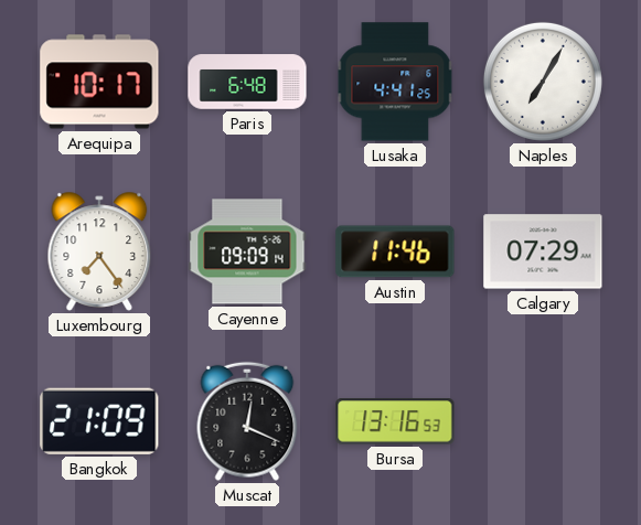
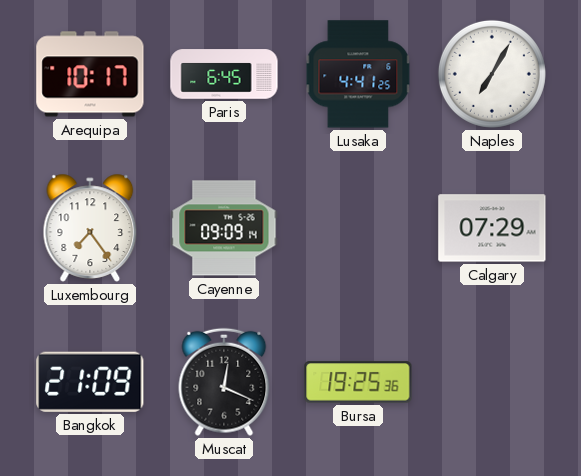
Paris: 6:48 -> 6:45 (224, 74)
Austin: 11:46 -> none (395, 251)
Bursa: 13:16 -> 19:25 (358, 382)
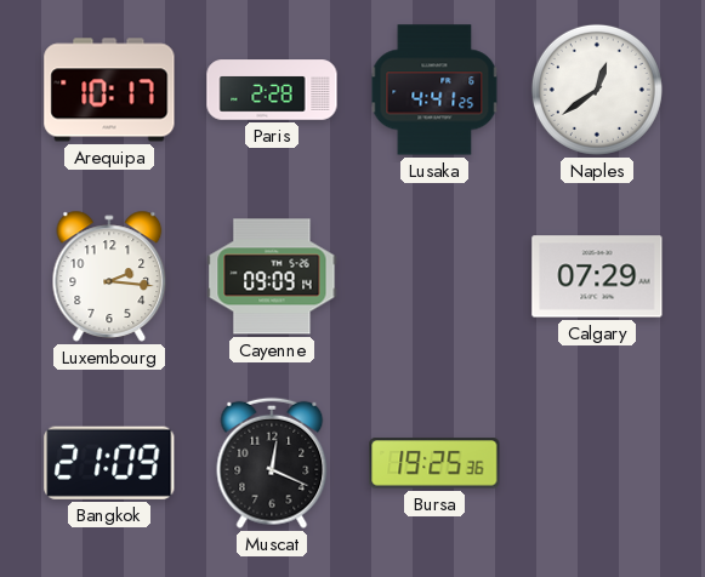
Paris: 6:45 -> 2:28 (272, 90)
Naples: 7:05 -> 12:39 (597, 90)
Luxembourg: 7:24 -> 2:16 (109, 276)
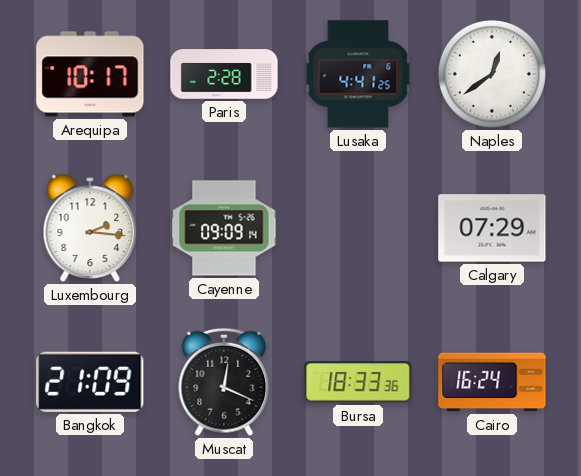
Bursa: 19:25 -> 18:33 (358, 382)
Cairo: none -> 16:24 (492, 382)
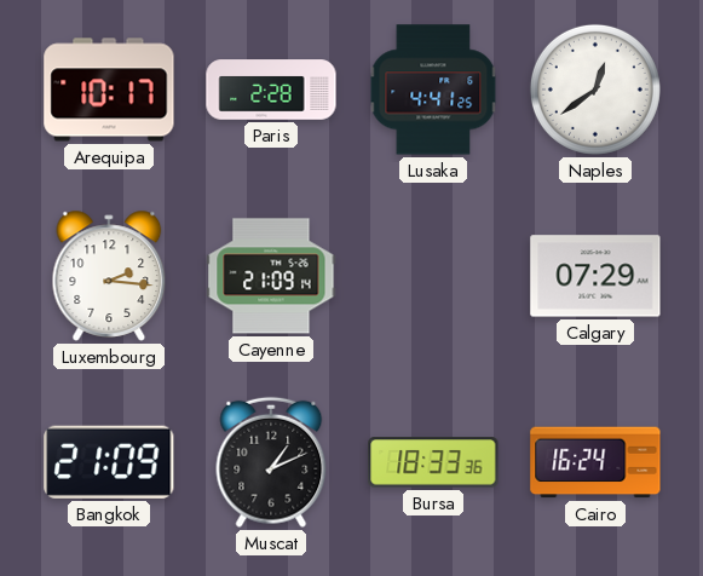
Cayenne: 09:09 -> 21:09 (271, 276)
Muscat: 12:19 -> 1:11 (271, 462)
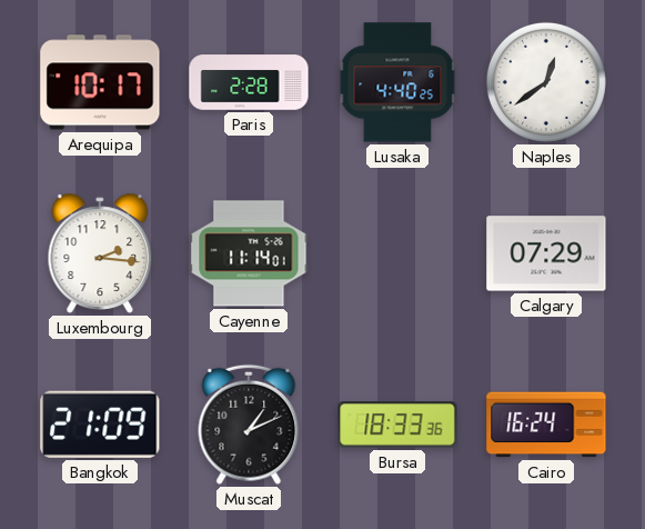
Lusaka: 4:41 -> 4:40 (397, 82)
Cayenne: 21:09 -> 11:14 (249, 253)
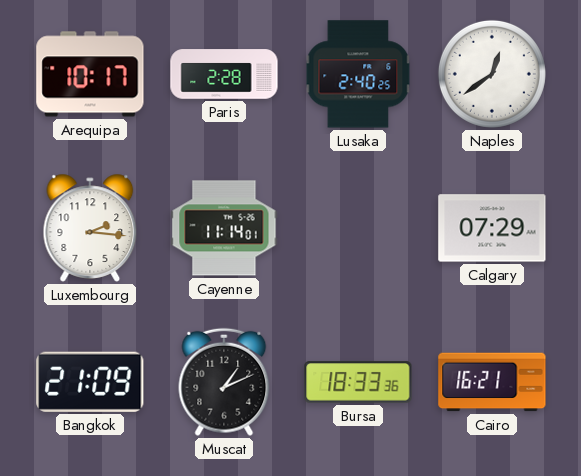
Lusaka: 4:40 -> 2:40 (358, 74)
Cairo: 16:24 -> 16:21 (492, 382)
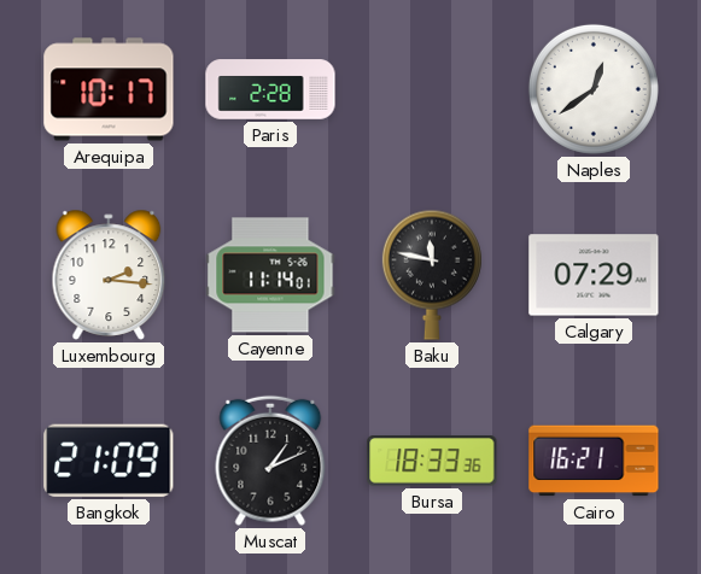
Lusaka: 2:40 -> none (358, 74)
Baku: none -> 11:47 (432, 275)
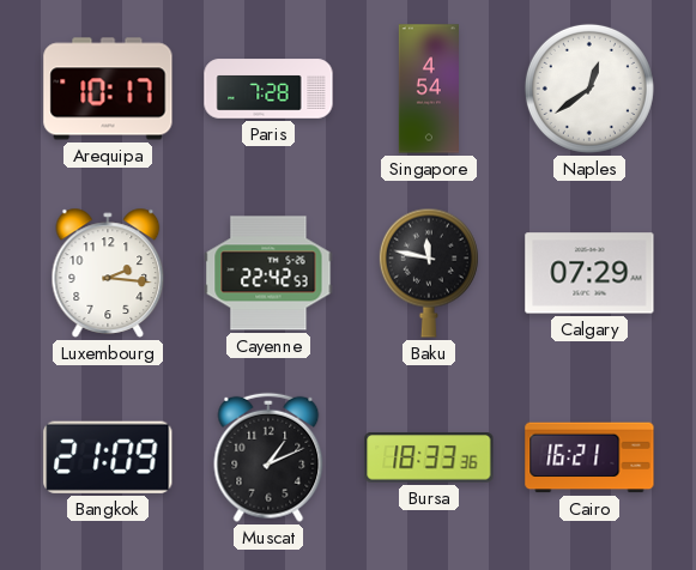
Paris: 2:28 -> 7:28 (268, 89)
Singapore: none -> 4:54 (428, 89)
Cayenne: 11:14 -> 22:42 (268, 273)
